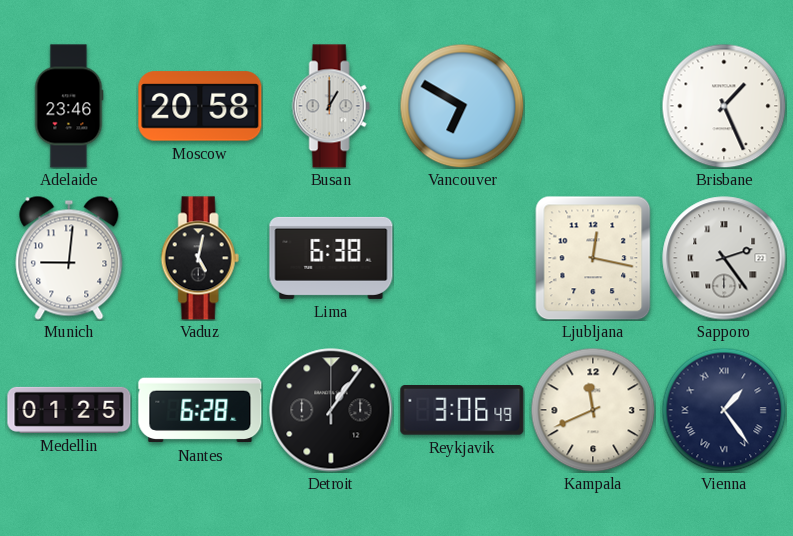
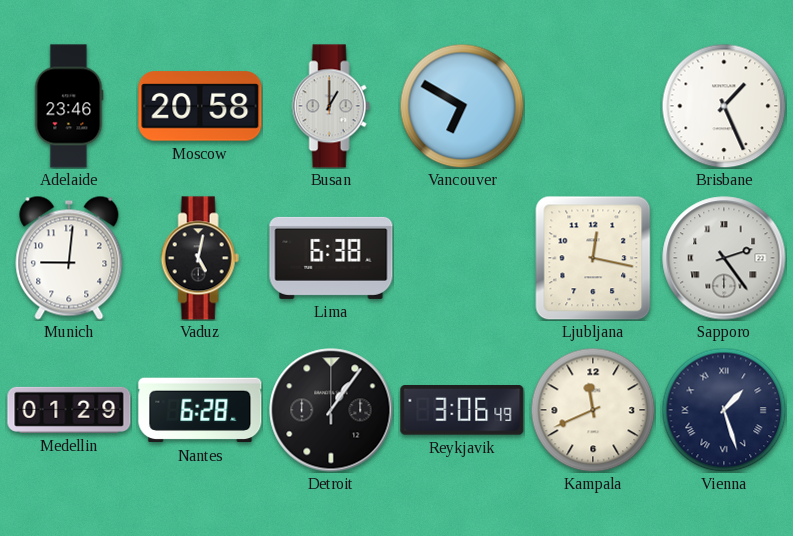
Medellin: 01:25 -> 01:29 (69, 410)
Vienna: 1:24 -> 1:27 (724, 410)
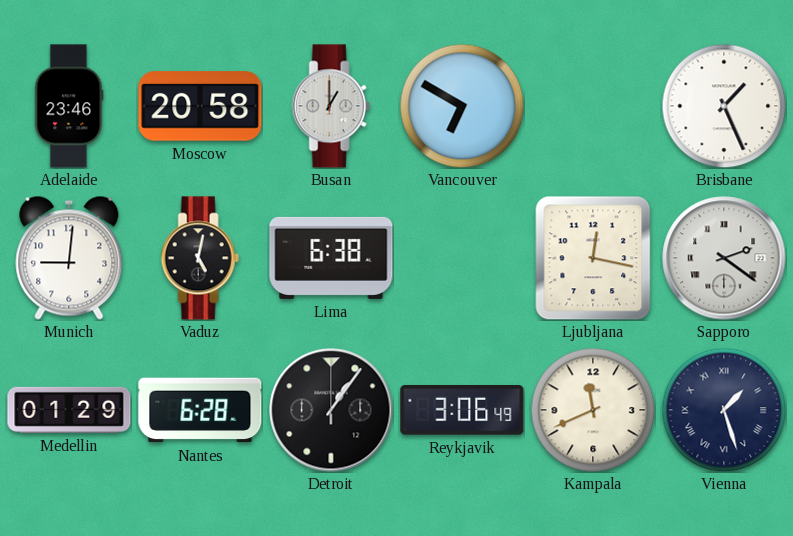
Sapporo: 2:24 -> 2:21 (724, 258)
